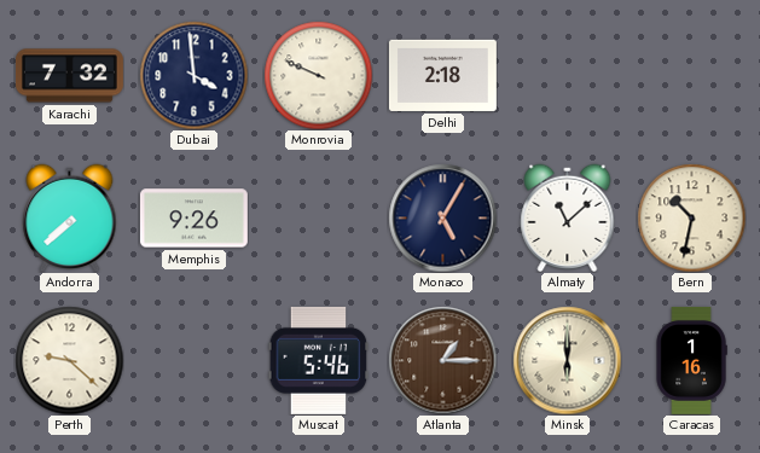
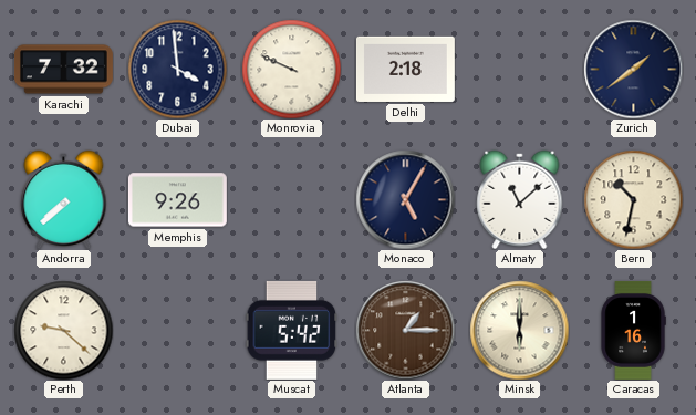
Zurich: none -> 1:39 (633, 69)
Muscat: 5:46 -> 5:42 (292, 330)
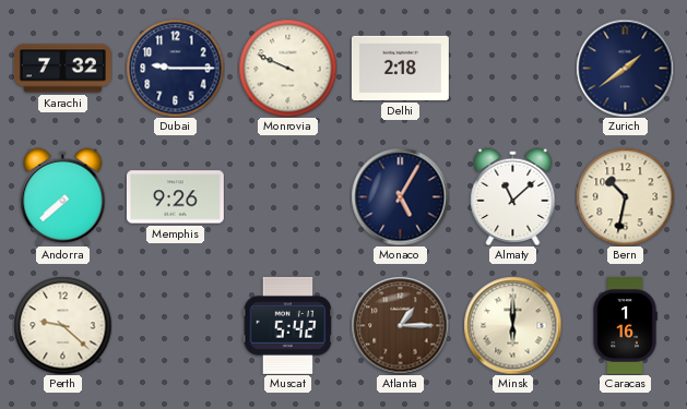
Dubai: 3:59 -> 9:15 (175, 68)
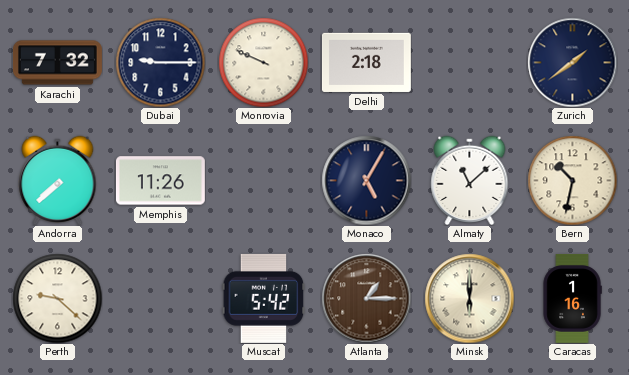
Memphis: 9:26 -> 11:26 (160, 181)
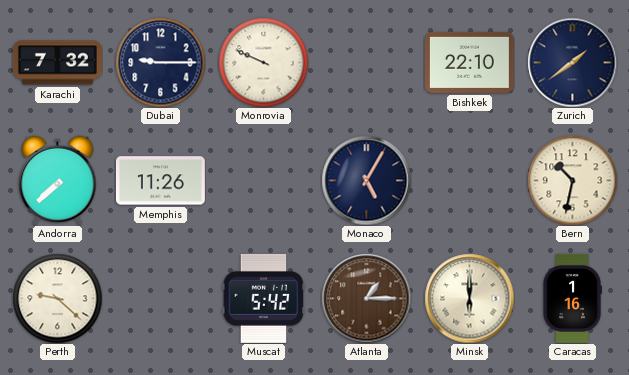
Delhi: 2:18 -> none (366, 62)
Bishkek: none -> 22:10 (469, 62)
Almaty: 11:08 -> none (470, 180)
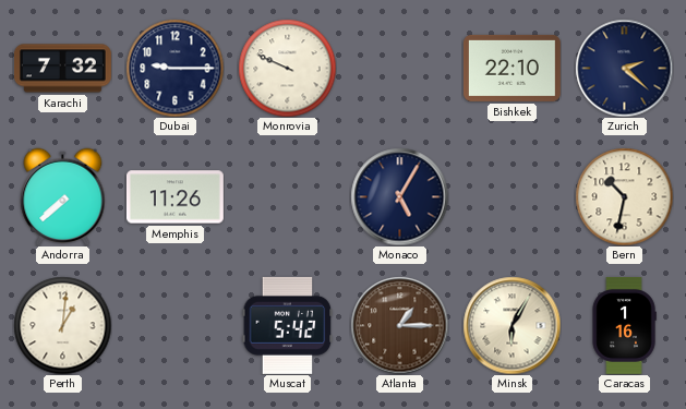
Zurich: 1:39 -> 2:22 (624, 68)
Perth: 9:22 -> 1:01 (62, 325)
Minsk: 6:00 -> 6:05 (512, 325)
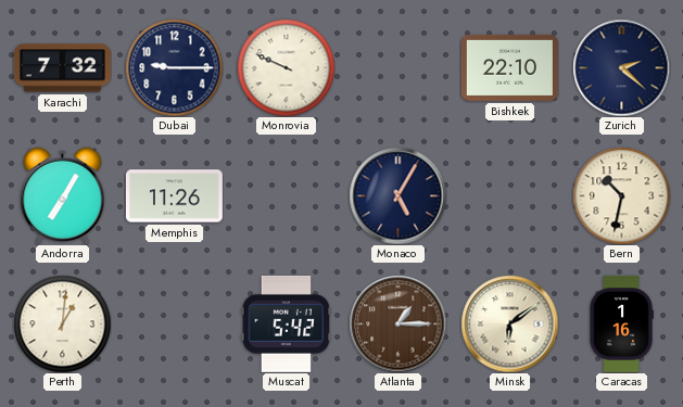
Andorra: 7:38 -> 7:05 (63, 195)
Minsk: 6:05 -> 6:09 (509, 323)
